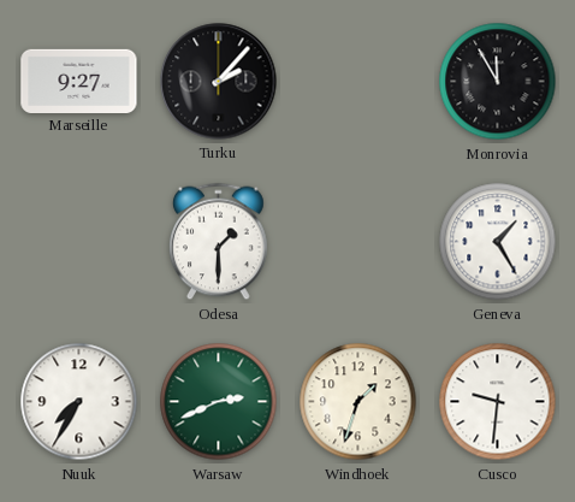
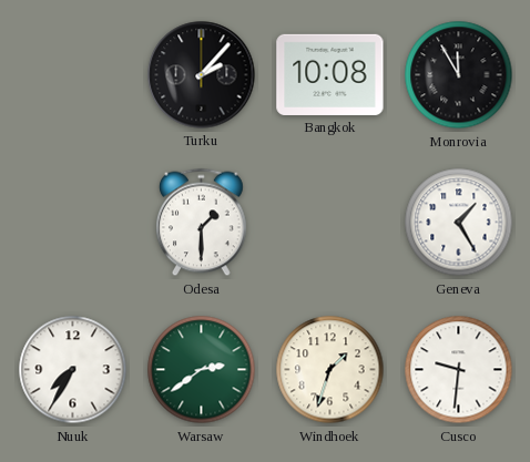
Marseille: 9:27 -> none (79, 81)
Bangkok: none -> 10:08 (330, 74)
Warsaw: 2:41 -> 2:39 (202, 370)
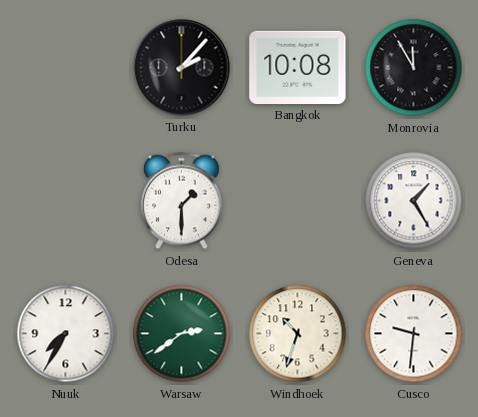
Windhoek: 1:33 -> 10:33 (298, 334)
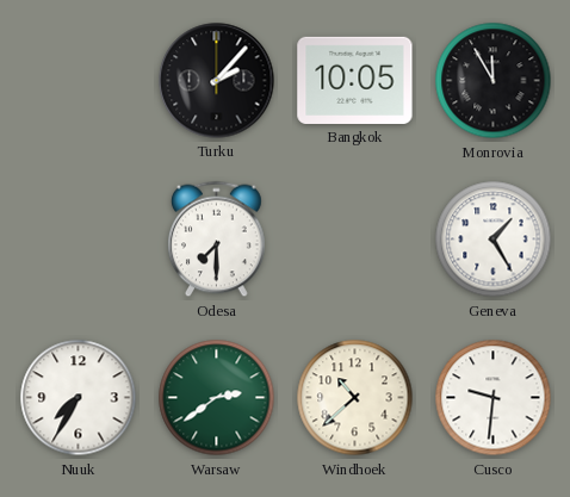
Bangkok: 10:08 -> 10:05 (355, 80)
Odesa: 1:30 -> 7:30 (217, 240)
Windhoek: 10:33 -> 10:38 (355, 398)
